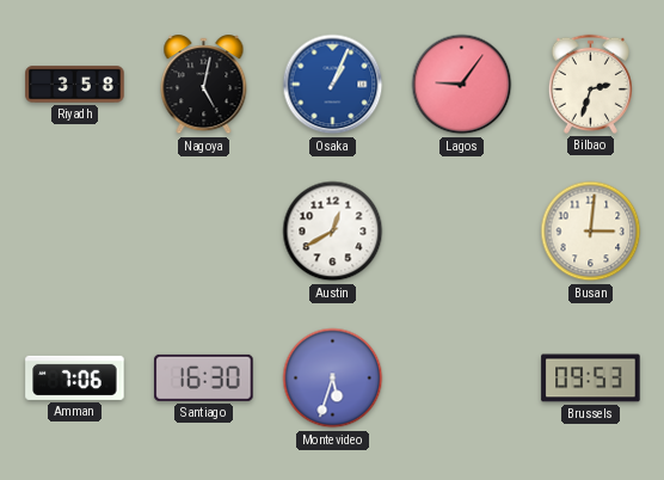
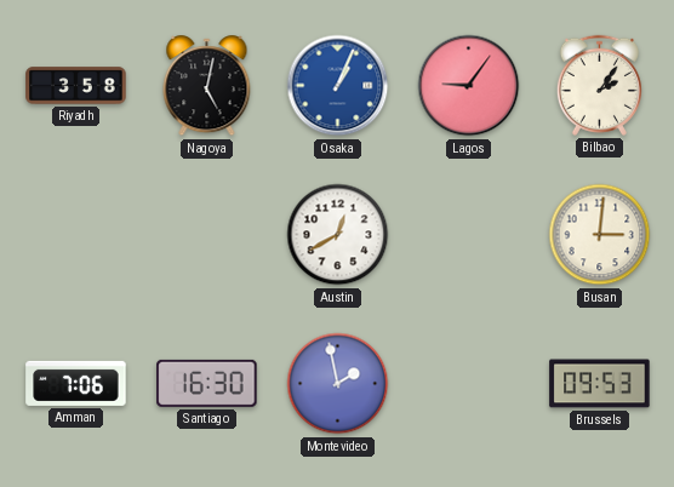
Bilbao: 2:33 -> 2:06 (599, 85)
Montevideo: 5:33 -> 1:58 (338, 384)
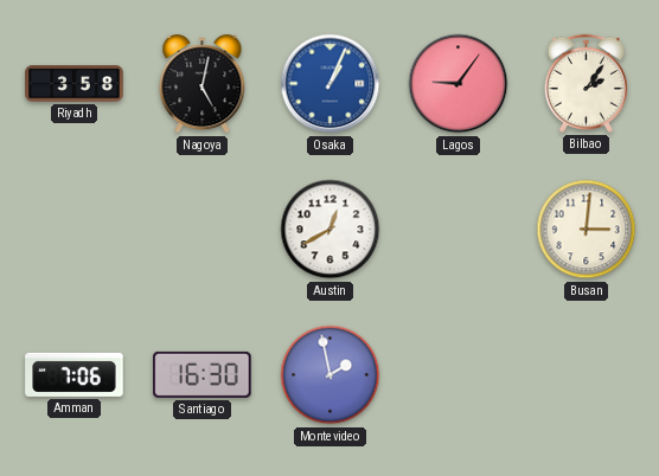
Brussels: 09:53 -> none (600, 384)
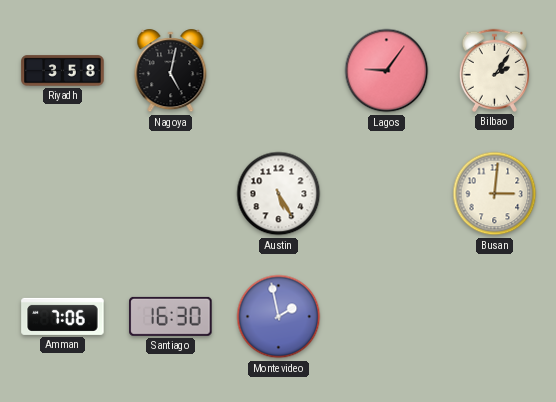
Osaka: 1:04 -> none (331, 84)
Austin: 12:40 -> 5:25 (279, 194)
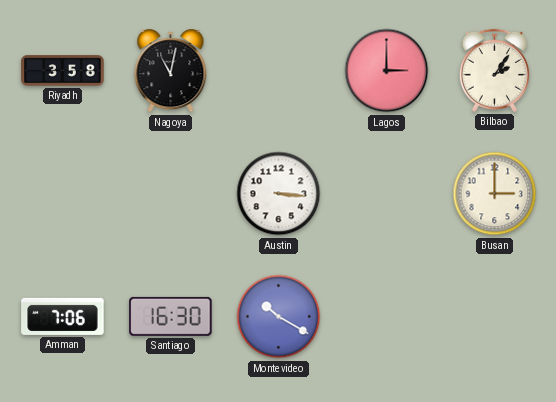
Nagoya: 5:02 -> 11:02 (171, 71)
Lagos: 9:06 -> 3:00 (387, 71)
Austin: 5:25 -> 3:16 (279, 194)
Busan: 3:01 -> 3:00 (495, 194)
Montevideo: 1:58 -> 10:20 (279, 317)
